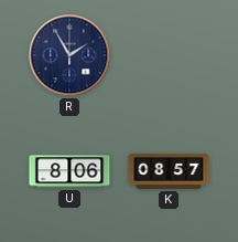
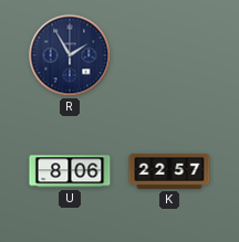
K: 08:57 -> 22:57 (169, 171)
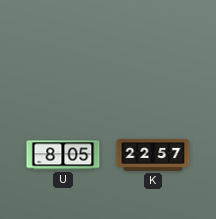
R: 1:55 -> none (70, 55)
U: 8:06 -> 8:05 (63, 155)
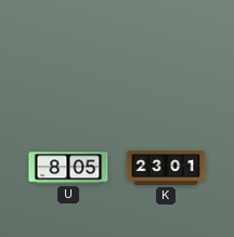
K: 22:57 -> 23:01 (166, 168)
